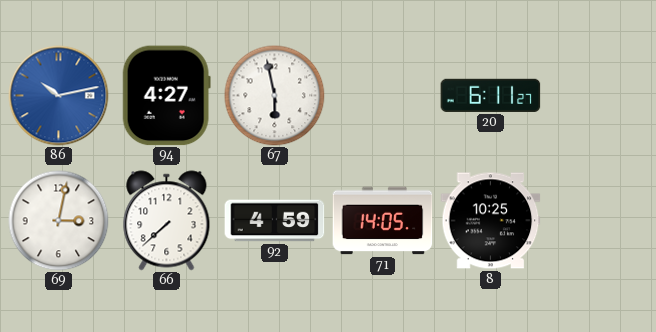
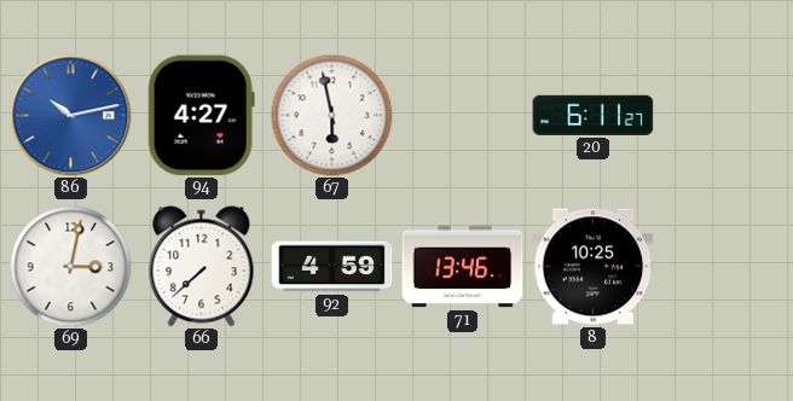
71: 14:05 -> 13:46 (463, 267)
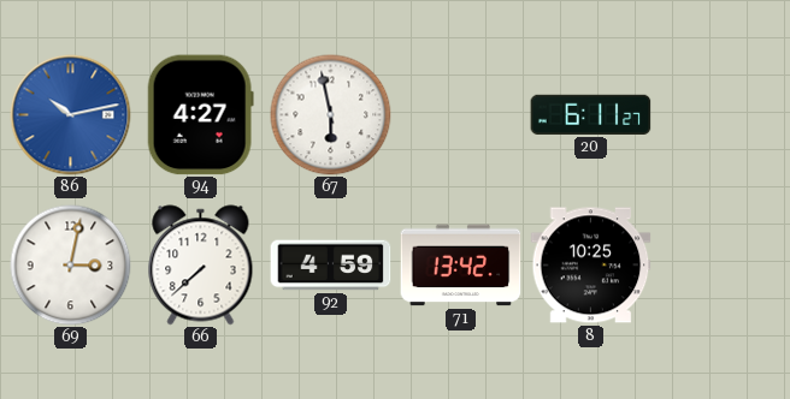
71: 13:46 -> 13:42 (461, 266)
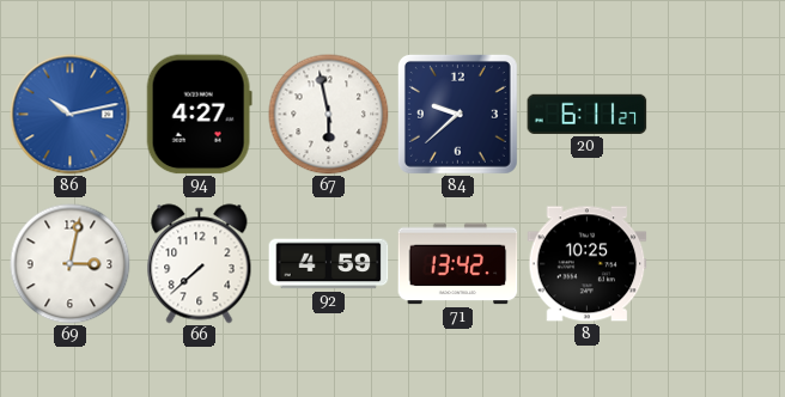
84: none -> 9:38 (457, 114)
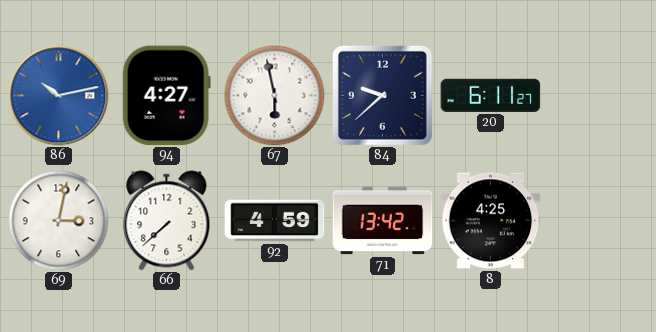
8: 10:25 -> 4:25 (491, 221)
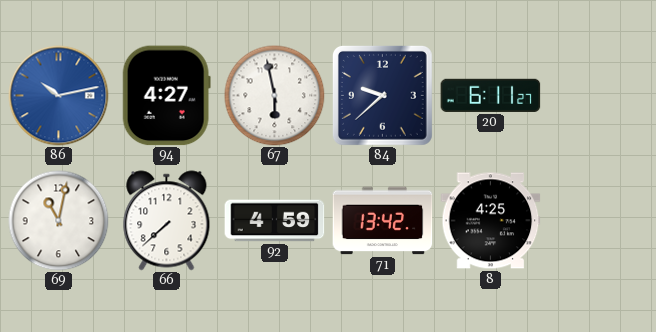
69: 3:02 -> 11:02 (59, 221)
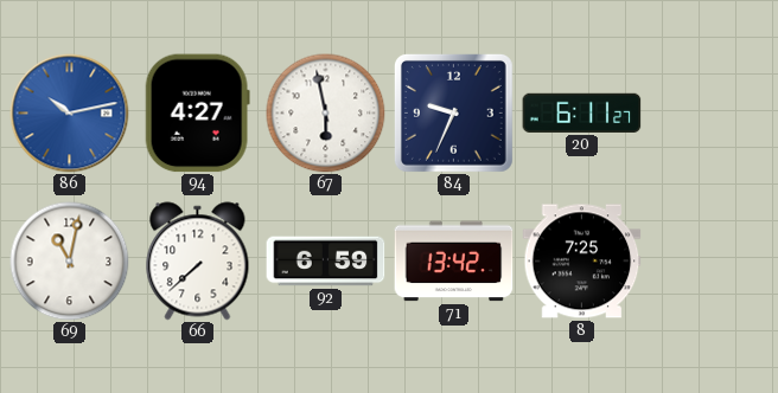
84: 9:38 -> 9:34 (453, 112)
92: 4:59 -> 6:59 (326, 262)
8: 4:25 -> 7:25 (582, 262)
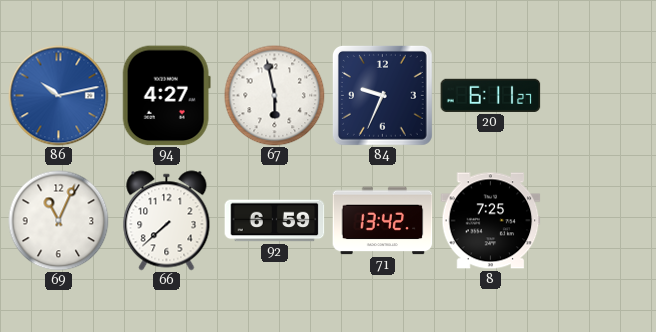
69: 11:02 -> 11:04 (59, 221)
